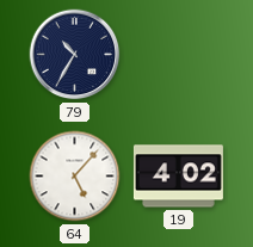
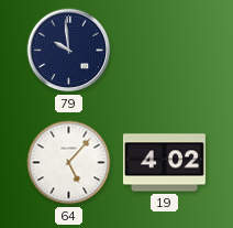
79: 10:35 -> 9:59 (69, 51)
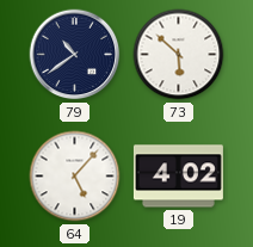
79: 9:59 -> 10:39 (75, 55)
73: none -> 5:52 (179, 55)
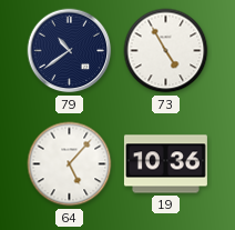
73: 5:52 -> 4:55 (166, 51)
19: 4:02 -> 10:36 (165, 164)
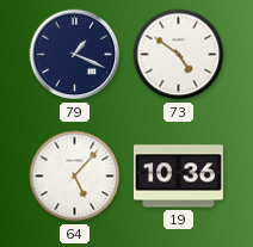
79: 10:39 -> 1:19 (75, 55)
73: 4:55 -> 4:51 (179, 55)
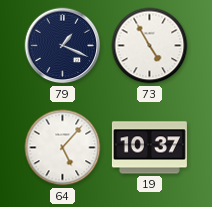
73: 4:51 -> 4:55 (150, 46)
19: 10:36 -> 10:37 (149, 148)
